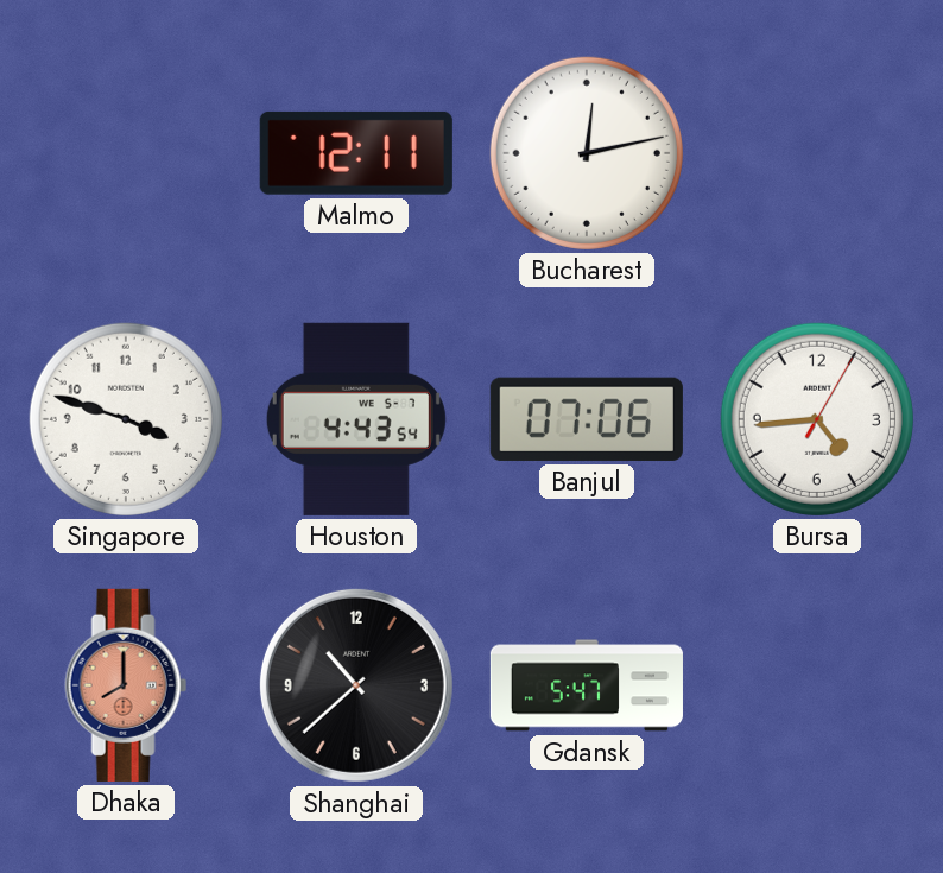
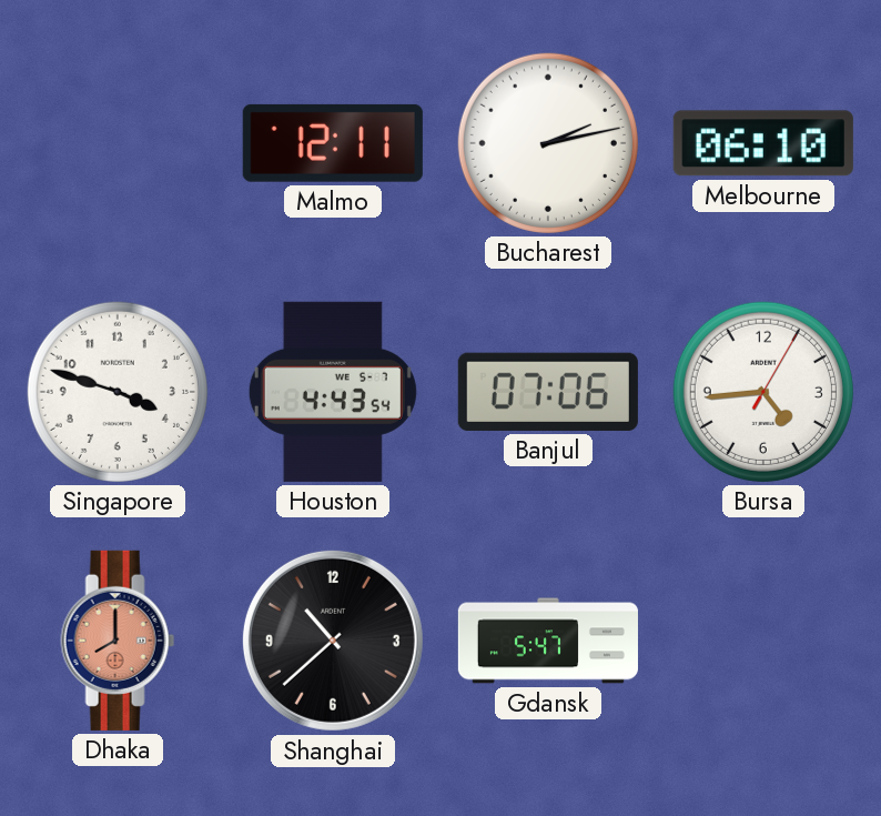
Bucharest: 12:13 -> 2:13 (548, 143)
Melbourne: none -> 06:10 (763, 143)
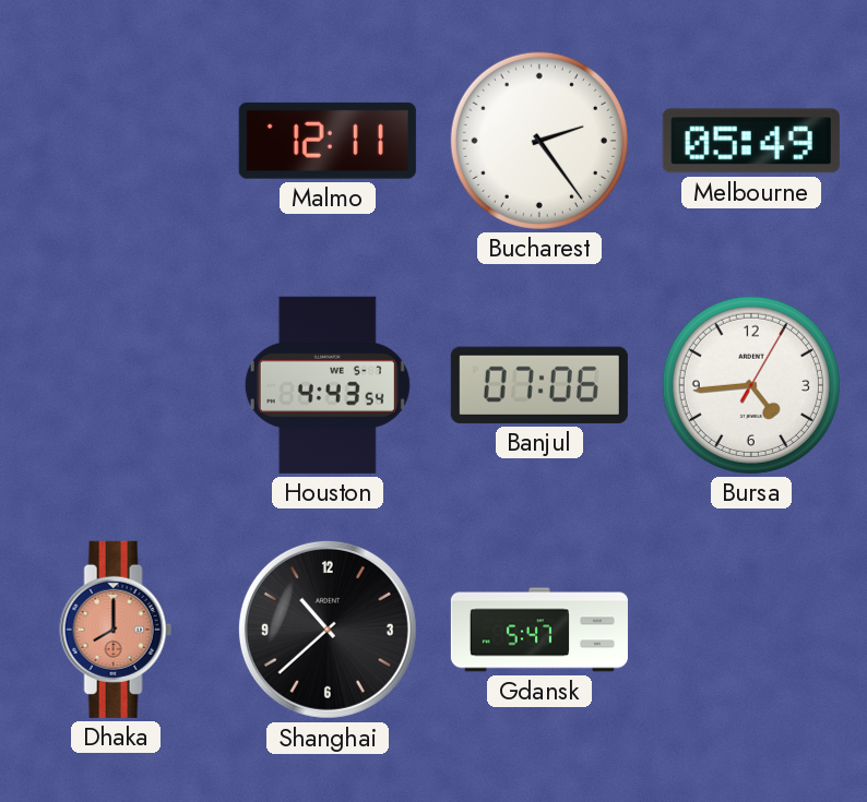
Bucharest: 2:13 -> 2:24 (539, 141)
Melbourne: 06:10 -> 05:49 (751, 141)
Singapore: 3:48 -> none (118, 392)
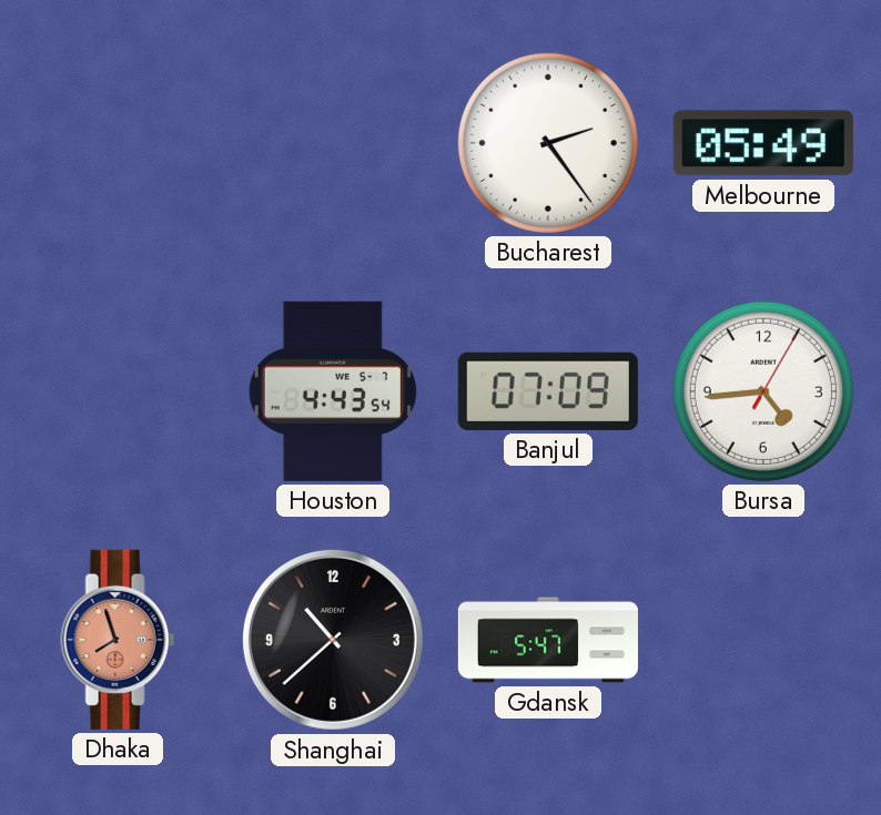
Malmo: 12:11 -> none (328, 141)
Banjul: 07:06 -> 07:09 (548, 391)
Dhaka: 8:00 -> 7:57 (118, 640)
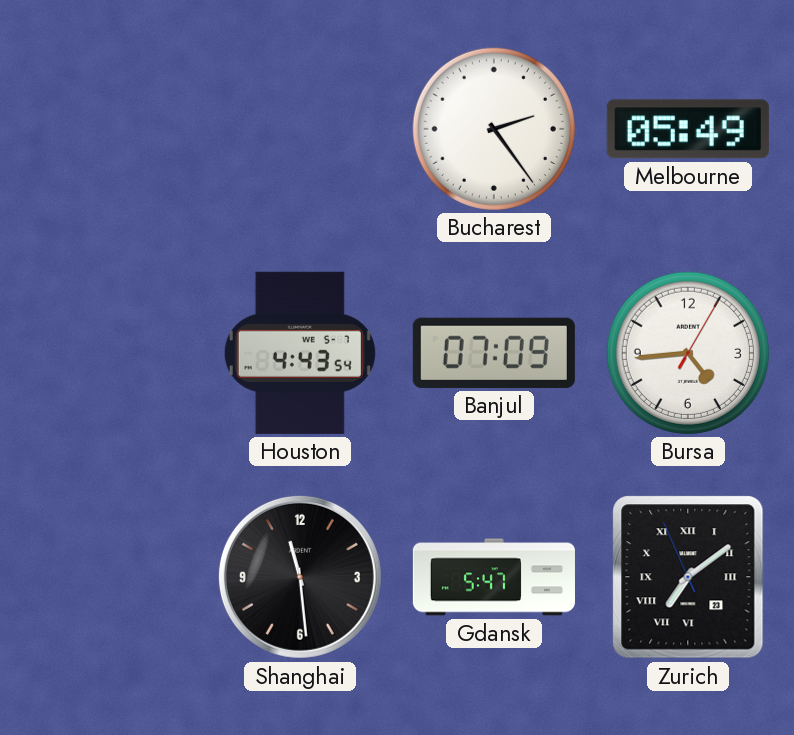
Dhaka: 7:57 -> none (118, 640)
Shanghai: 10:38 -> 11:29 (300, 577)
Zurich: none -> 7:08 (688, 577)
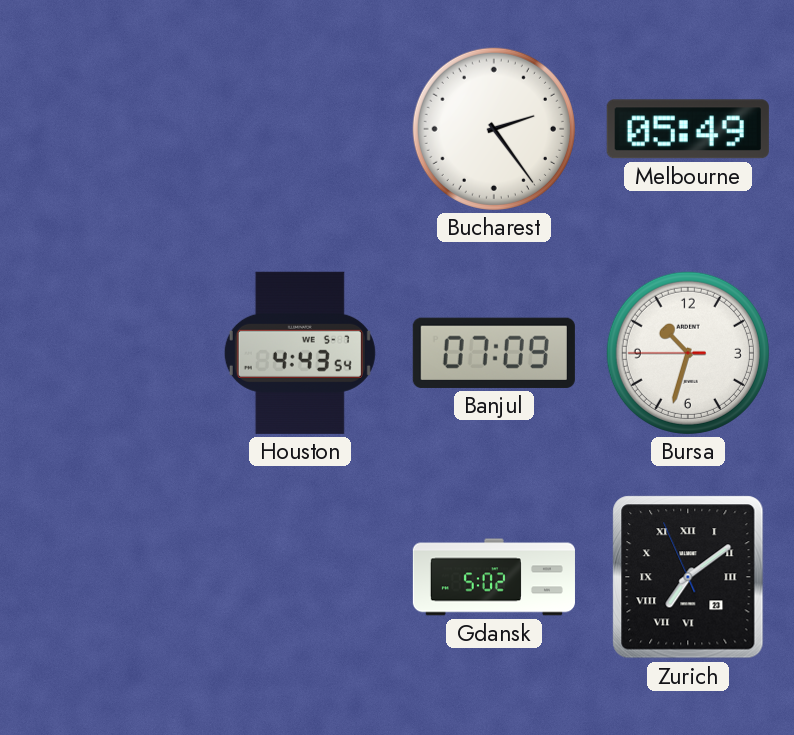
Bursa: 4:44 -> 10:32 (688, 353)
Shanghai: 11:29 -> none (300, 577)
Gdansk: 5:47 -> 5:02 (494, 577)
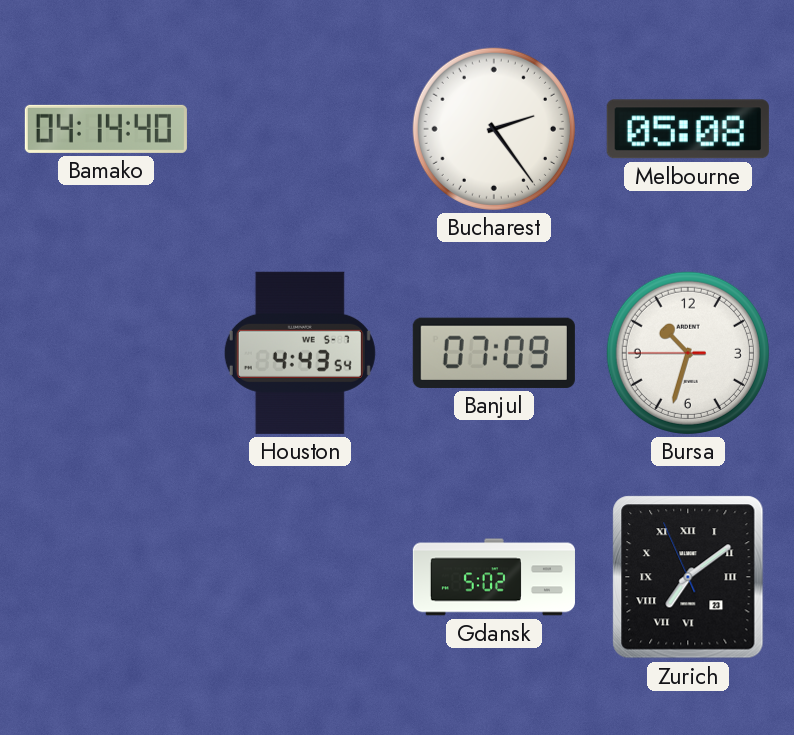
Bamako: none -> 04:14 (106, 129)
Melbourne: 05:49 -> 05:08 (688, 129)
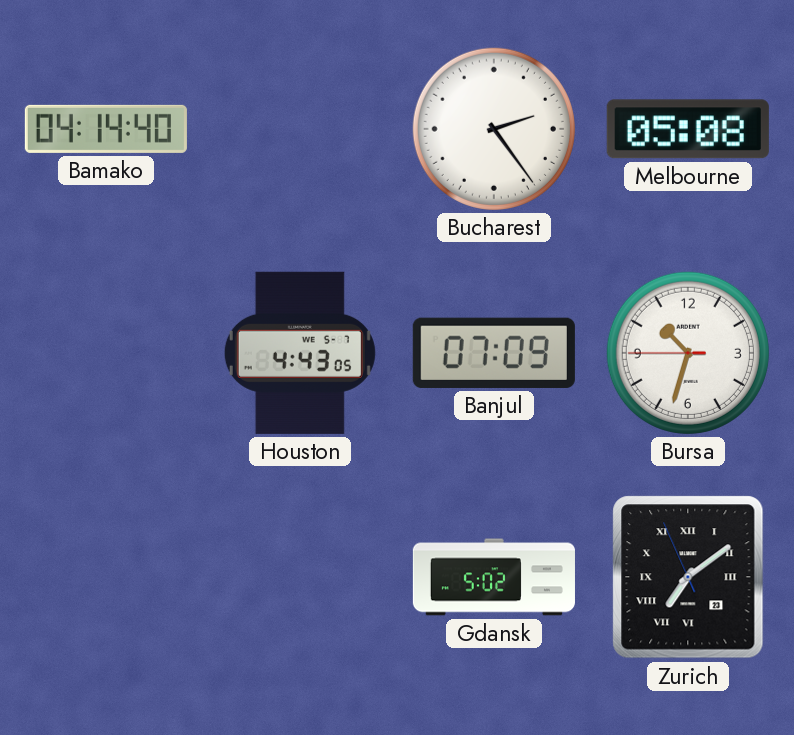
Houston: 4:43:54 -> 4:43:05 (300, 353)
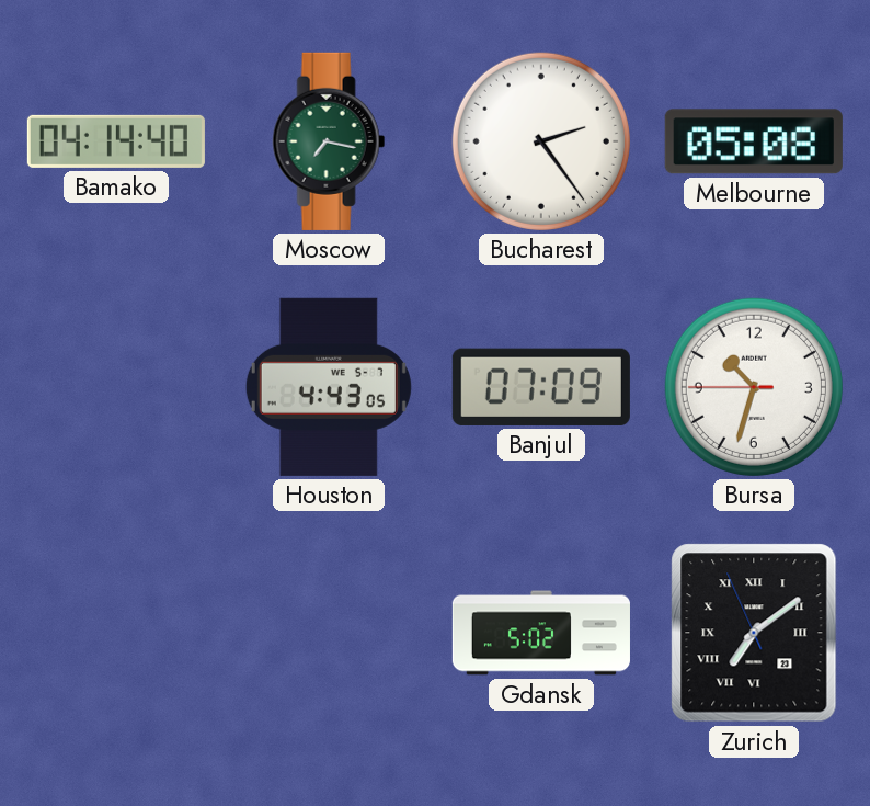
Moscow: none -> 7:17 (329, 141)
